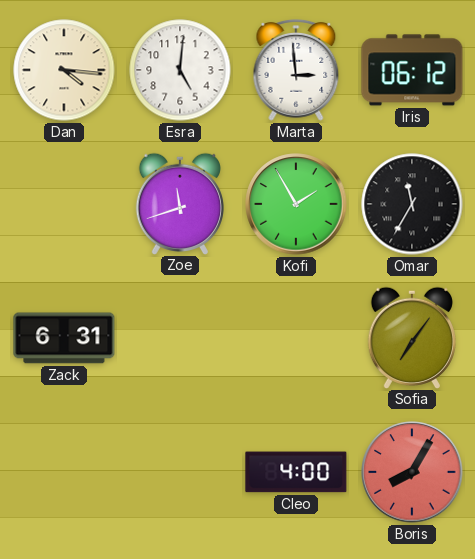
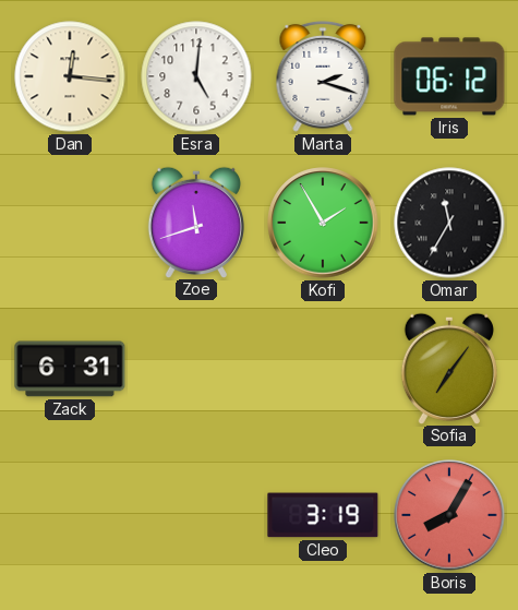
Dan: 4:16 -> 12:16 (70, 76)
Marta: 2:59 -> 2:18 (323, 76)
Cleo: 4:00 -> 3:19 (323, 515)
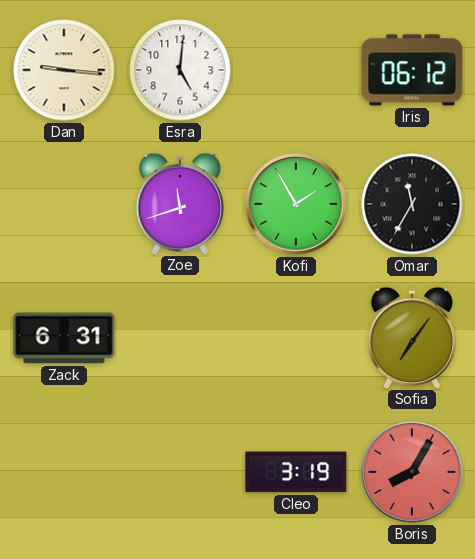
Dan: 12:16 -> 9:16 (64, 70)
Marta: 2:18 -> none (323, 76)
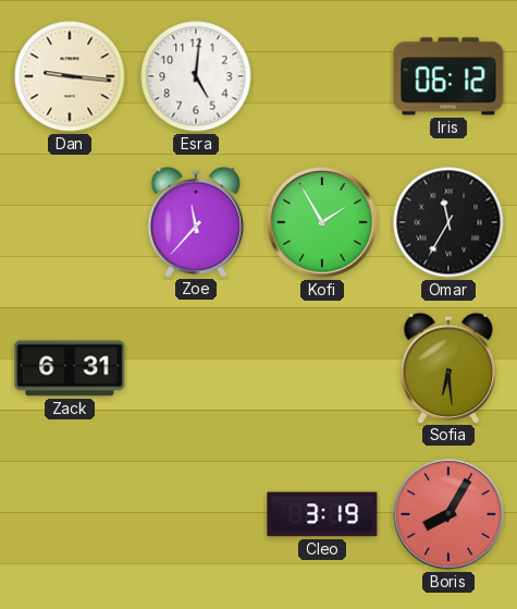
Zoe: 11:42 -> 11:37 (196, 221)
Sofia: 7:06 -> 6:29 (448, 367)
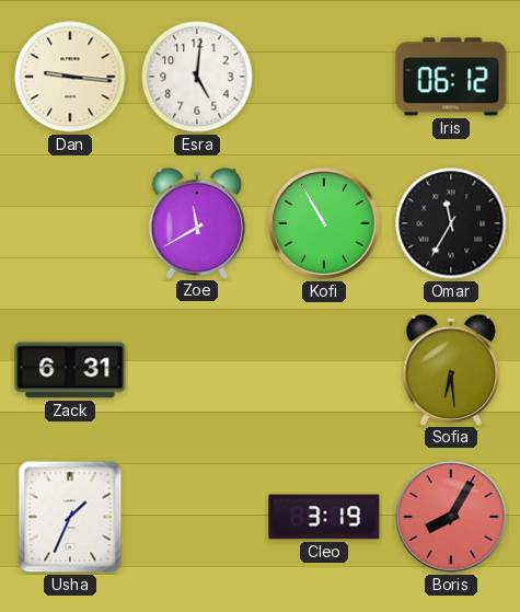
Zoe: 11:37 -> 11:40 (197, 222)
Kofi: 1:55 -> 10:55 (324, 223)
Usha: none -> 1:34 (70, 517)
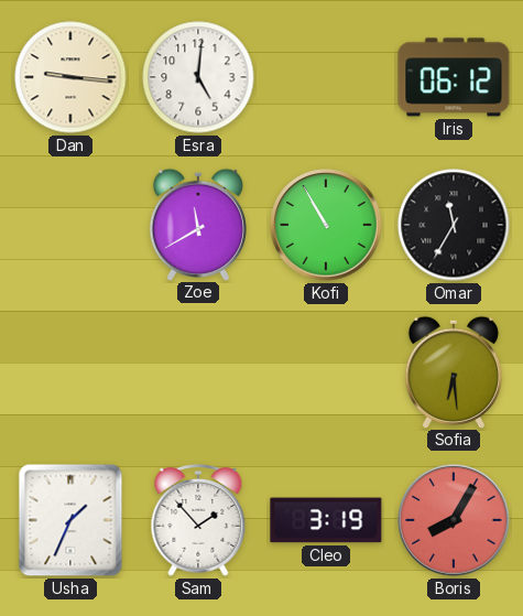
Zack: 6:31 -> none (70, 370)
Sam: none -> 1:53 (198, 520)
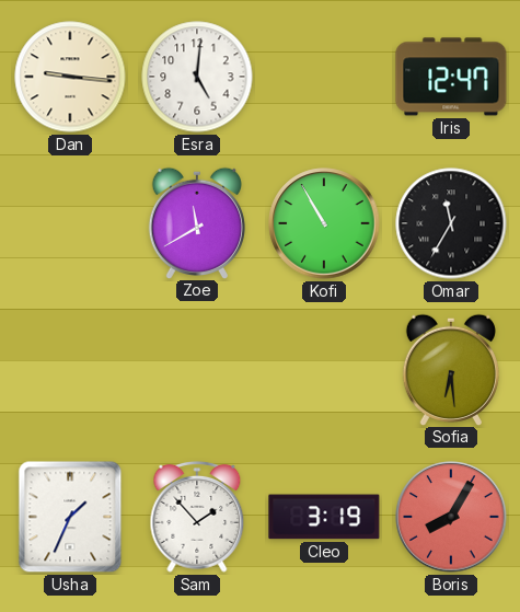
Iris: 06:12 -> 12:47 (451, 77)
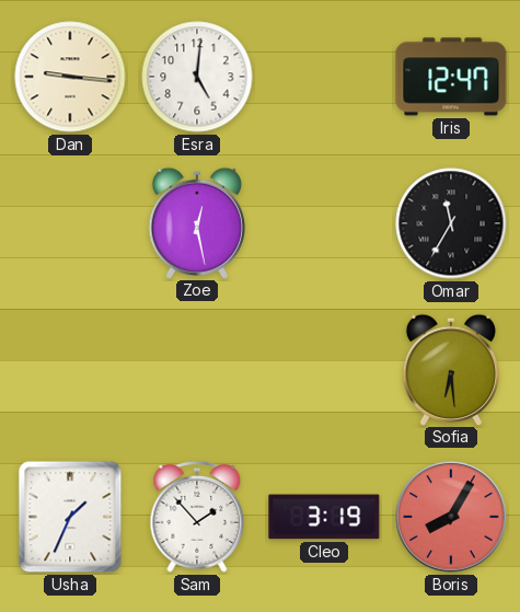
Zoe: 11:40 -> 12:28 (197, 222)
Kofi: 10:55 -> none (324, 223)
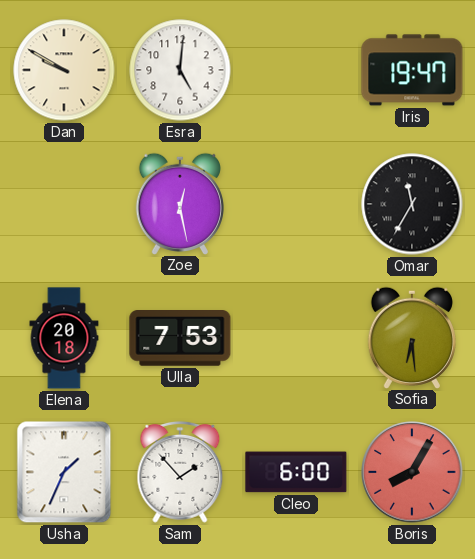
Dan: 9:16 -> 9:50 (64, 70)
Iris: 12:47 -> 19:47 (412, 70)
Elena: none -> 20:18 (64, 338)
Ulla: none -> 7:53 (180, 338)
Cleo: 3:19 -> 6:00 (296, 472)
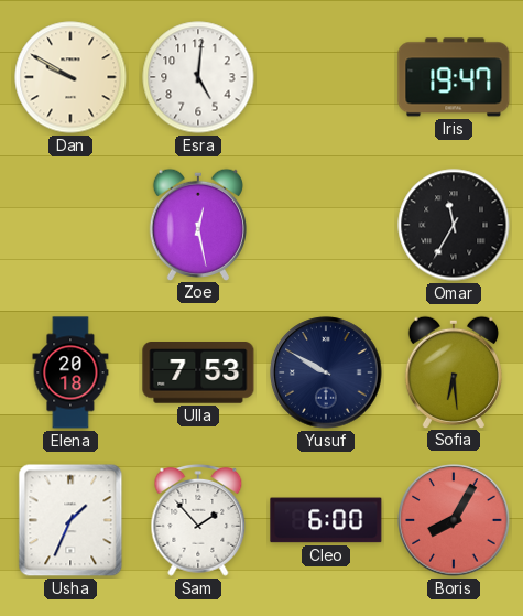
Yusuf: none -> 9:50 (326, 372)
